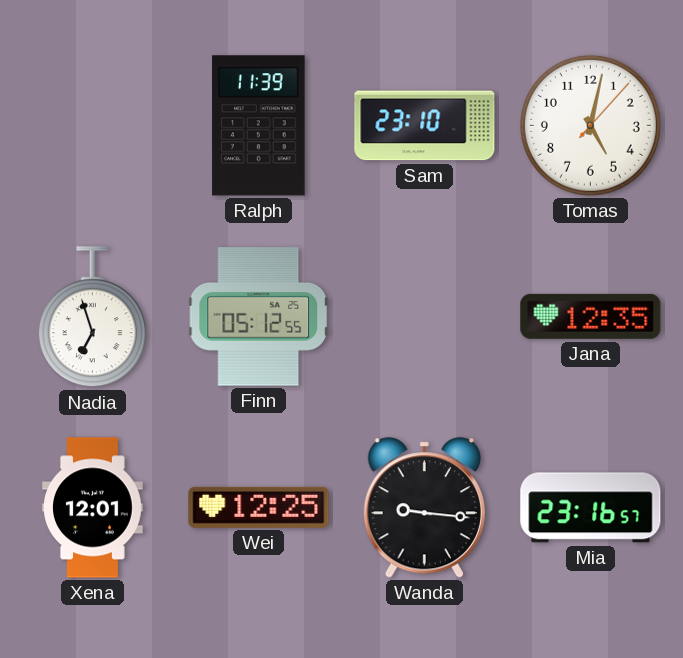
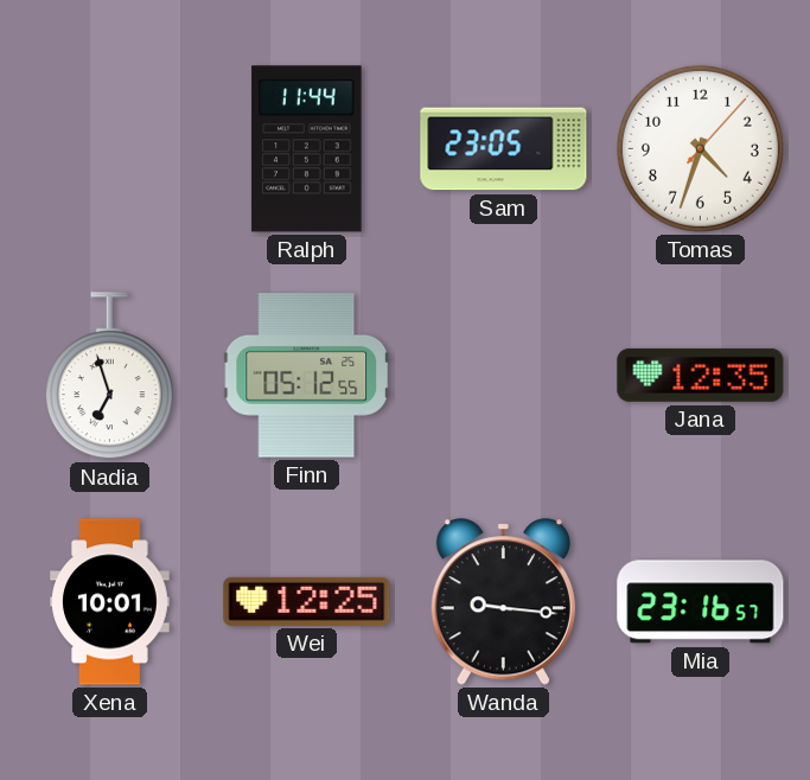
Ralph: 11:39 -> 11:44 (307, 149)
Sam: 23:10 -> 23:05 (504, 149)
Tomas: 5:02 -> 4:33 (700, 148)
Xena: 12:01 -> 10:01 (110, 602)
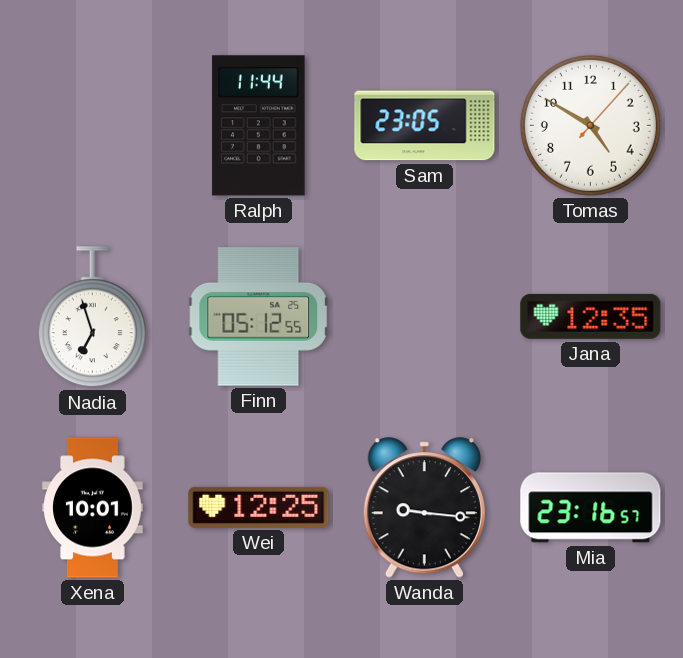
Tomas: 4:33 -> 4:50 (590, 125)
